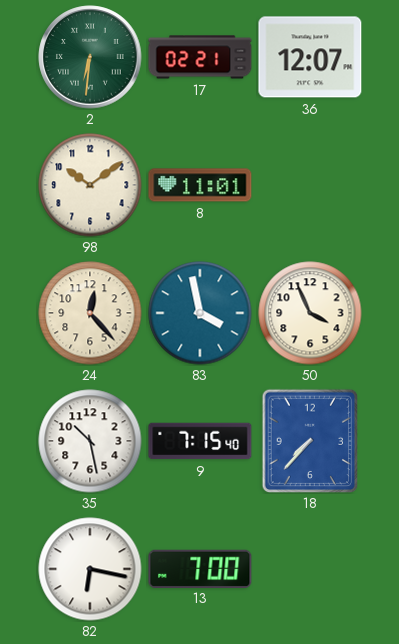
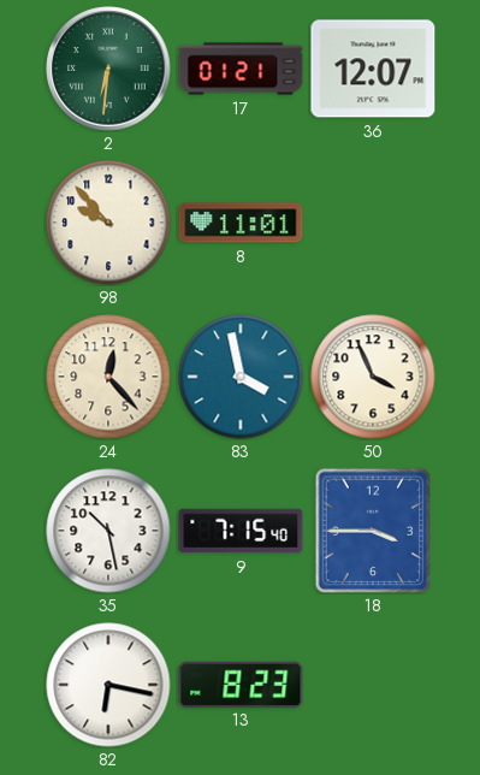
17: 02:21 -> 01:21 (241, 69)
98: 10:09 -> 9:53 (108, 223)
18: 7:37 -> 3:45 (373, 531)
13: 7:00 -> 8:23 (241, 684)
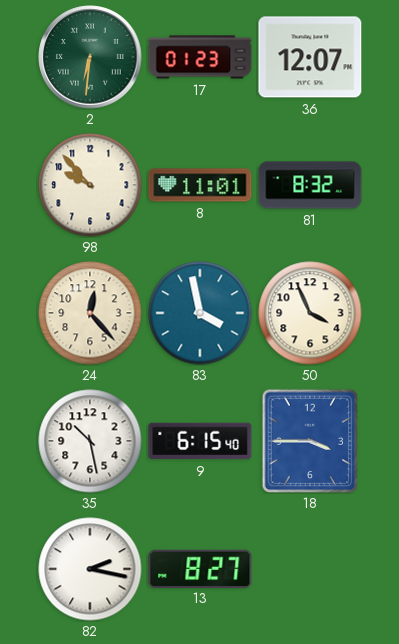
17: 01:21 -> 01:23 (200, 57)
81: none -> 8:32 (310, 185)
9: 7:15 -> 6:15 (200, 441)
82: 6:17 -> 2:17 (90, 569)
13: 8:23 -> 8:27 (200, 568)
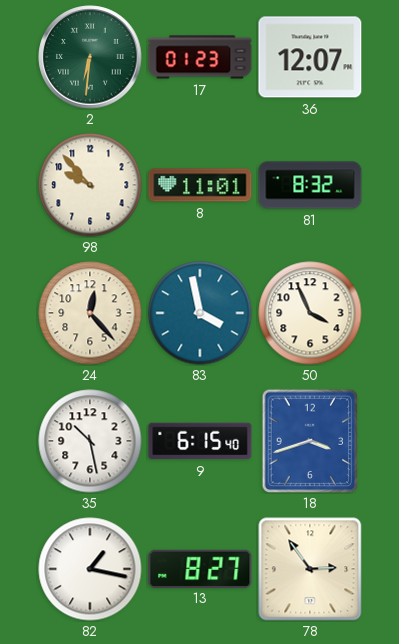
18: 3:45 -> 3:42 (310, 441)
82: 2:17 -> 1:17 (90, 569)
78: none -> 2:54 (310, 569)
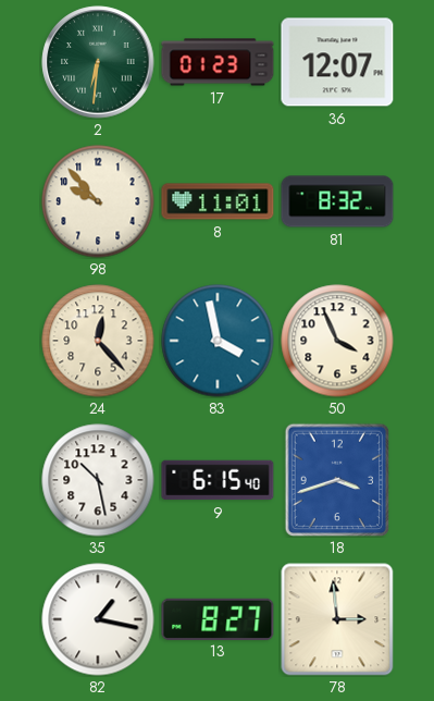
78: 2:54 -> 2:59 (337, 619)
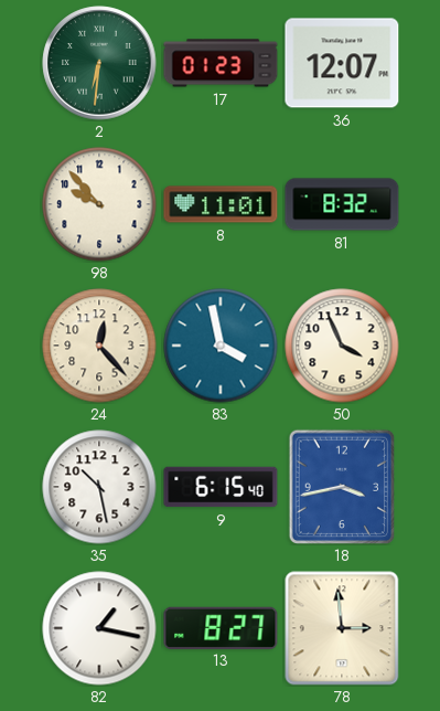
18: 3:42 -> 3:43 (342, 487)
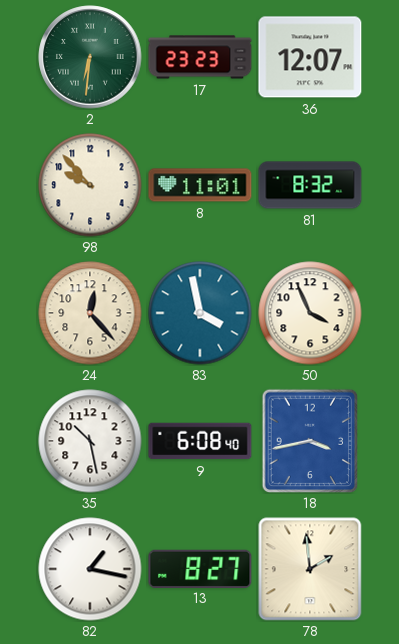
17: 01:23 -> 23:23 (200, 57)
9: 6:15 -> 6:08 (200, 441)
78: 2:59 -> 1:59 (310, 569)
